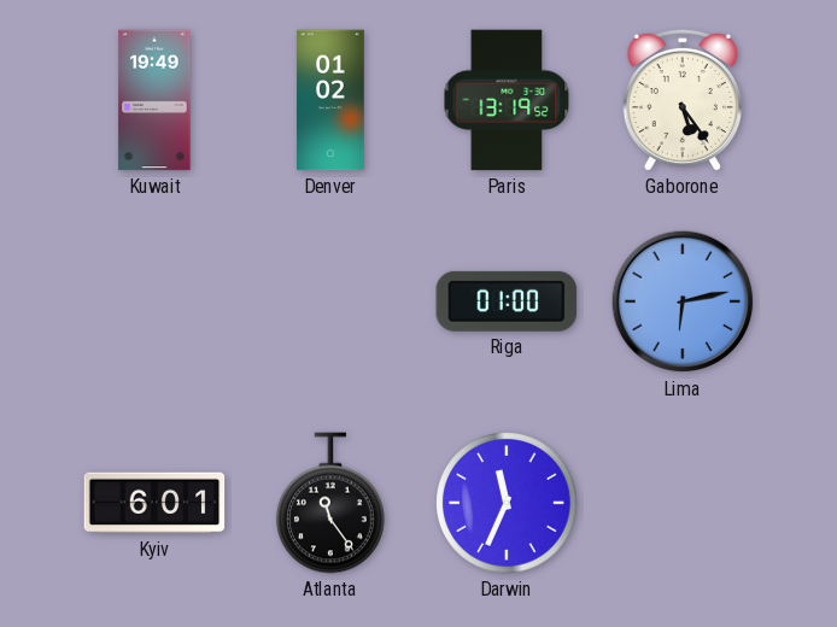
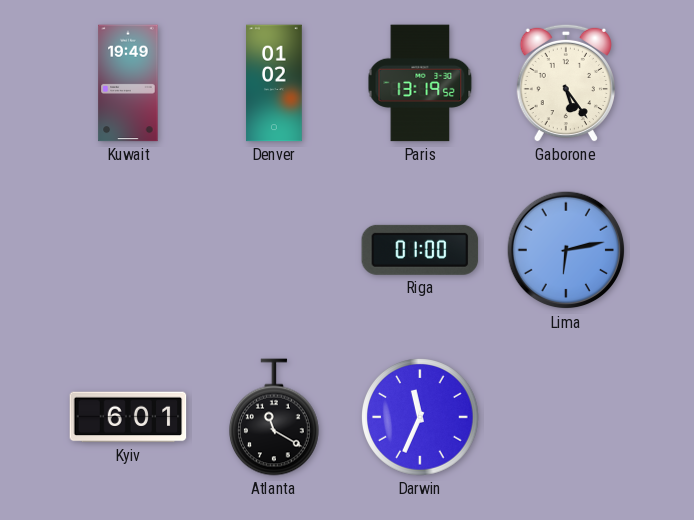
Atlanta: 11:24 -> 11:20 (275, 417)
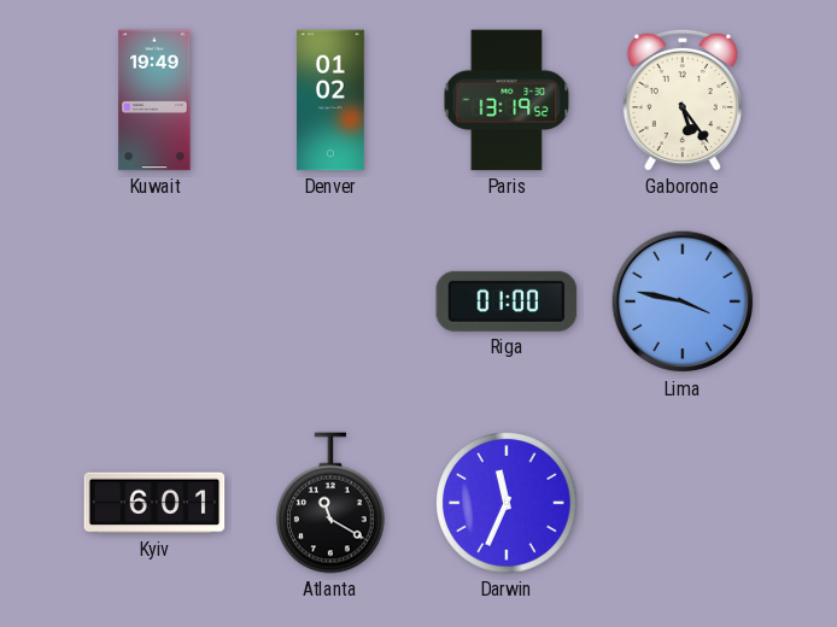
Lima: 6:13 -> 3:47 (683, 301)
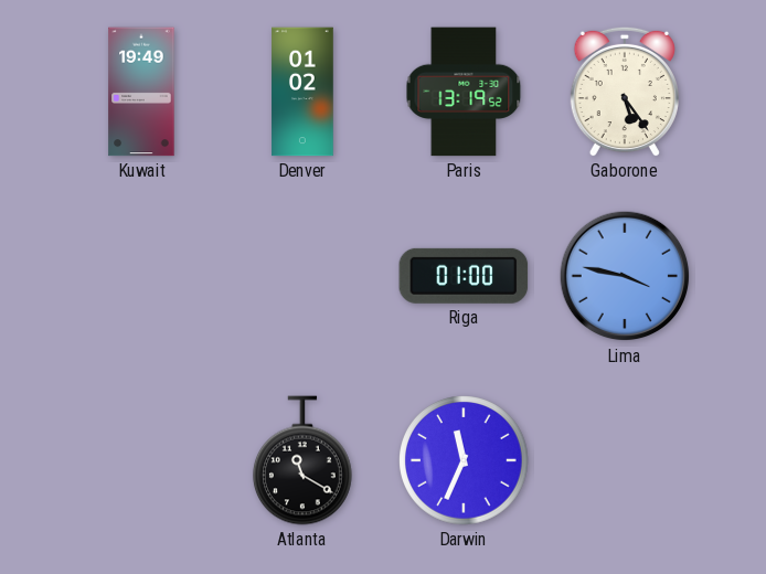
Kyiv: 6:01 -> none (154, 503)
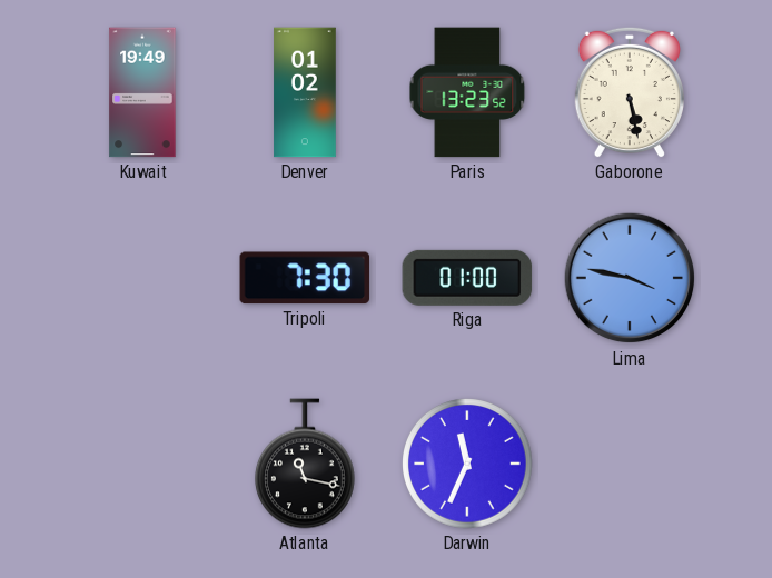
Paris: 13:19 -> 13:23 (467, 92)
Gaborone: 5:24 -> 5:28 (630, 92)
Tripoli: none -> 7:30 (305, 278)
Atlanta: 11:20 -> 11:17 (306, 464)
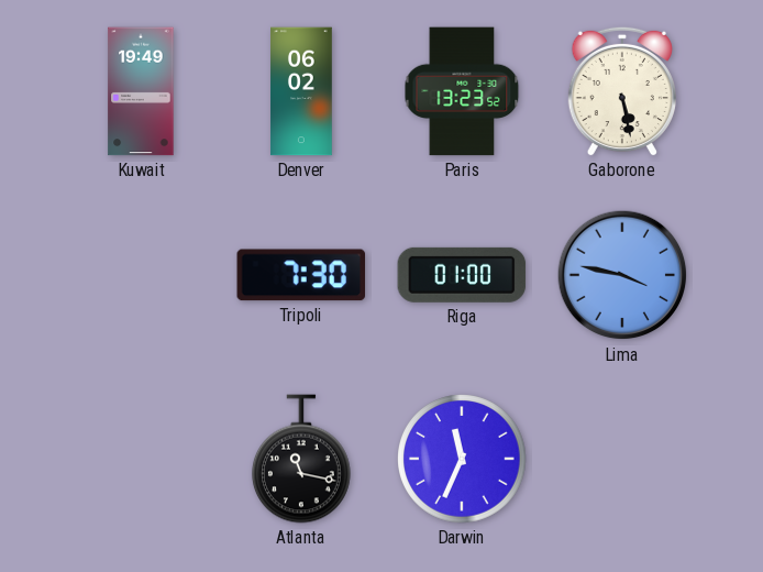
Denver: 01:02 -> 06:02 (301, 91)
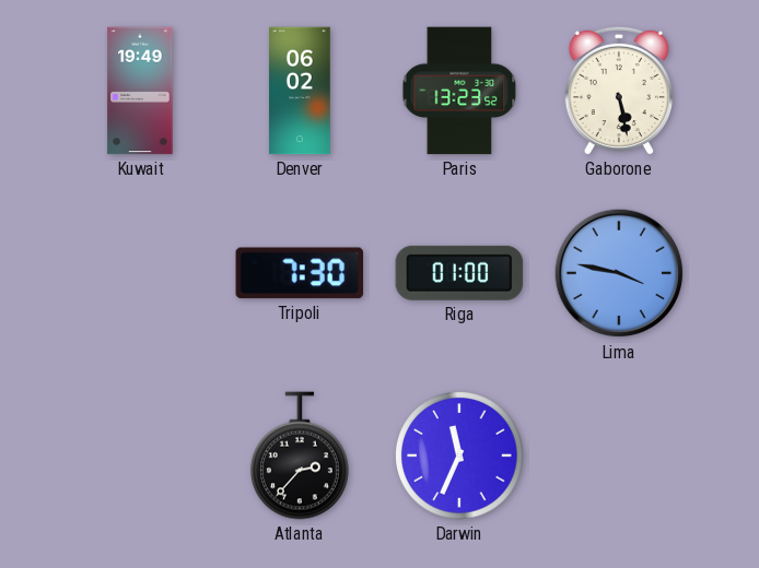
Atlanta: 11:17 -> 2:37 (301, 455)
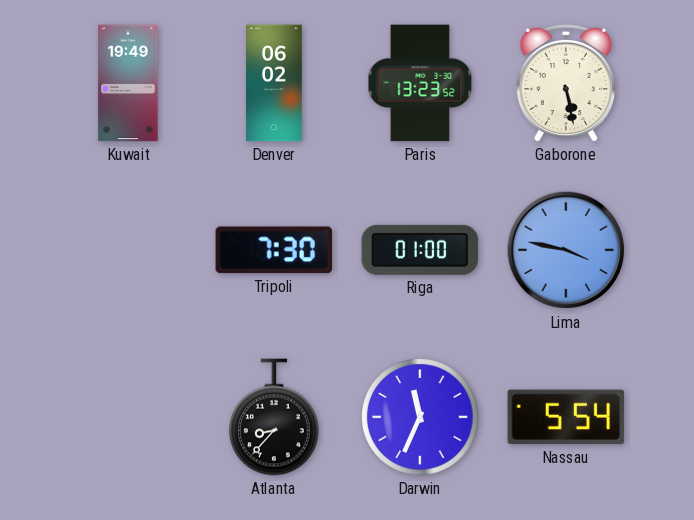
Atlanta: 2:37 -> 8:37 (275, 417)
Nassau: none -> 5:54 (566, 417)
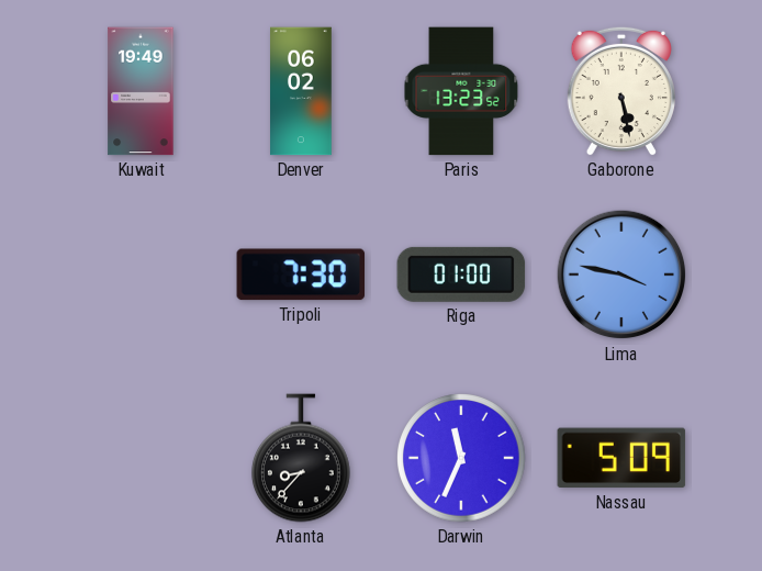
Nassau: 5:54 -> 5:09 (621, 458)
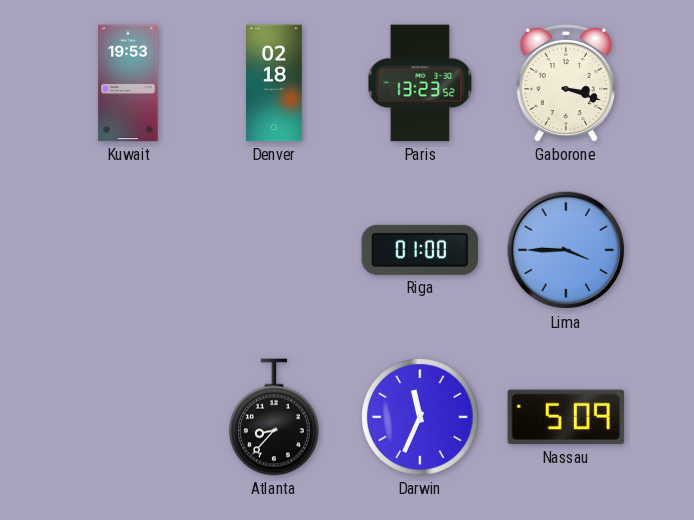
Kuwait: 19:49 -> 19:53 (128, 83)
Denver: 06:02 -> 02:18 (274, 83)
Gaborone: 5:28 -> 3:18 (566, 83)
Tripoli: 7:30 -> none (301, 275)
Lima: 3:47 -> 3:45 (566, 250)
